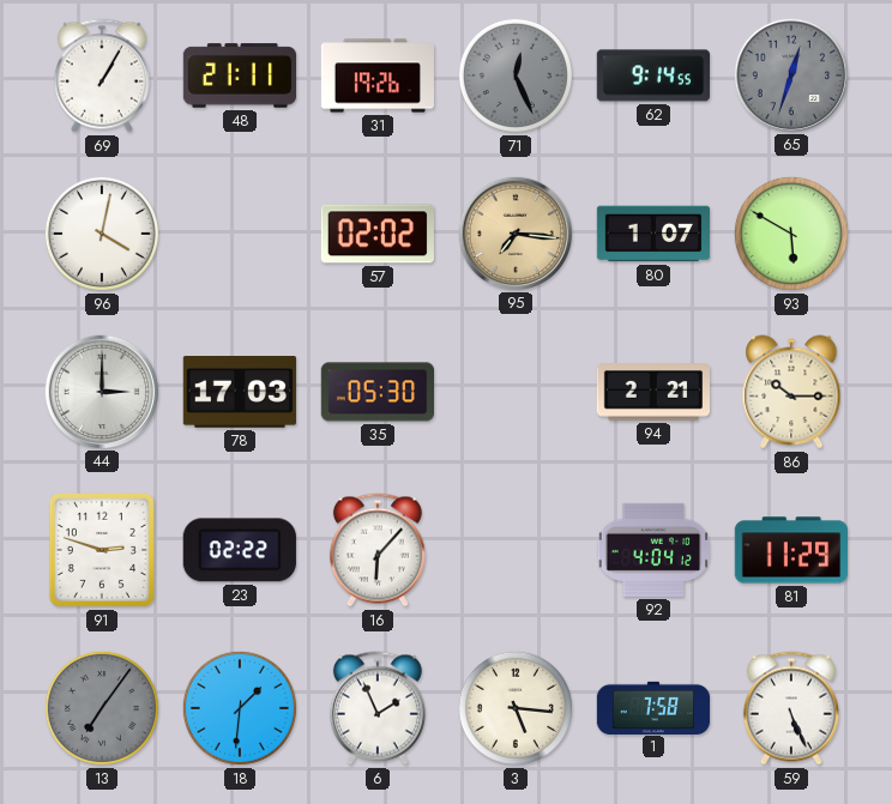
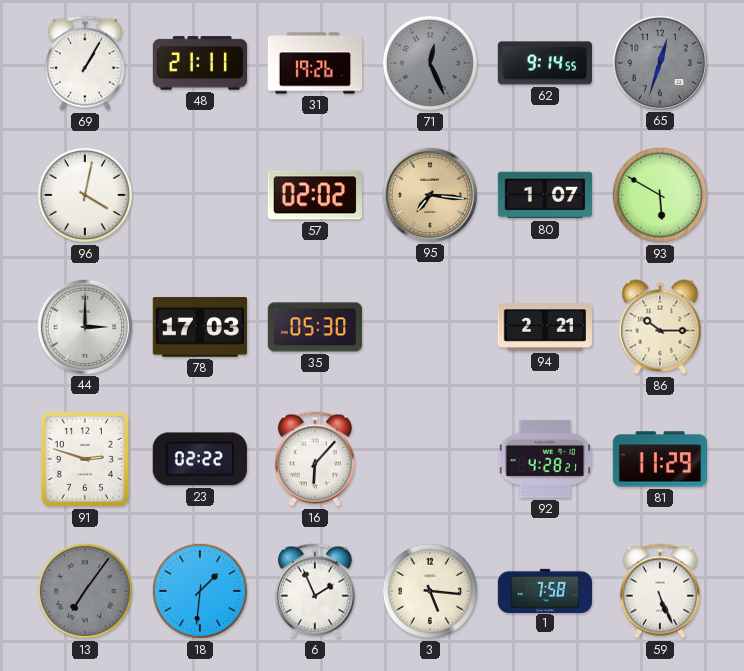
92: 4:04 -> 4:28 (545, 459)
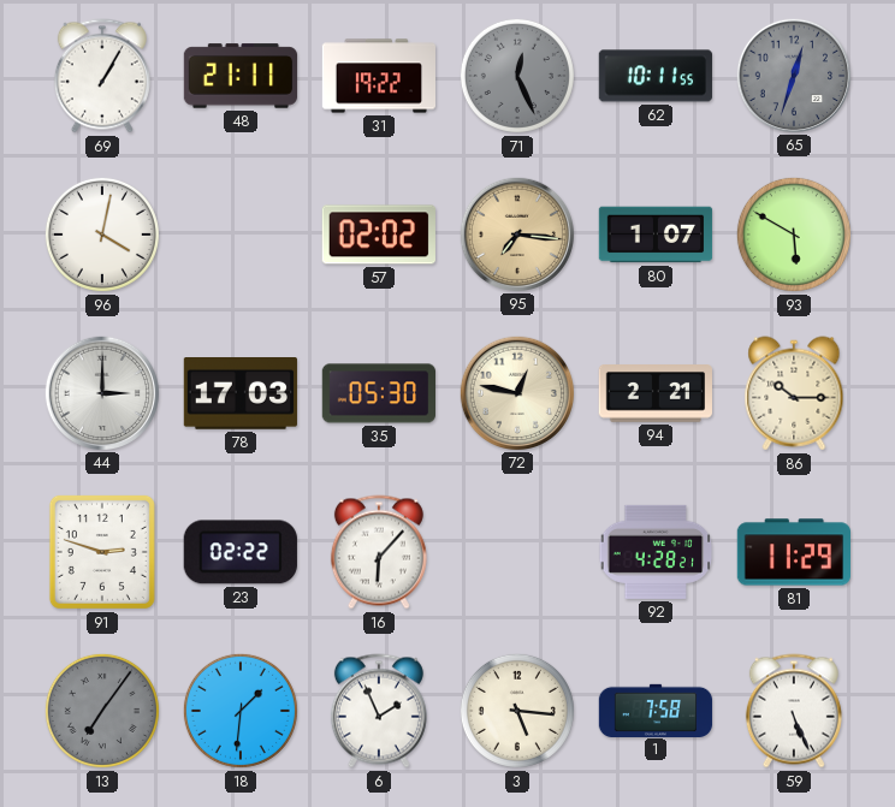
31: 19:26 -> 19:22 (379, 76)
62: 9:14 -> 10:11 (654, 76)
72: none -> 12:47 (516, 392)
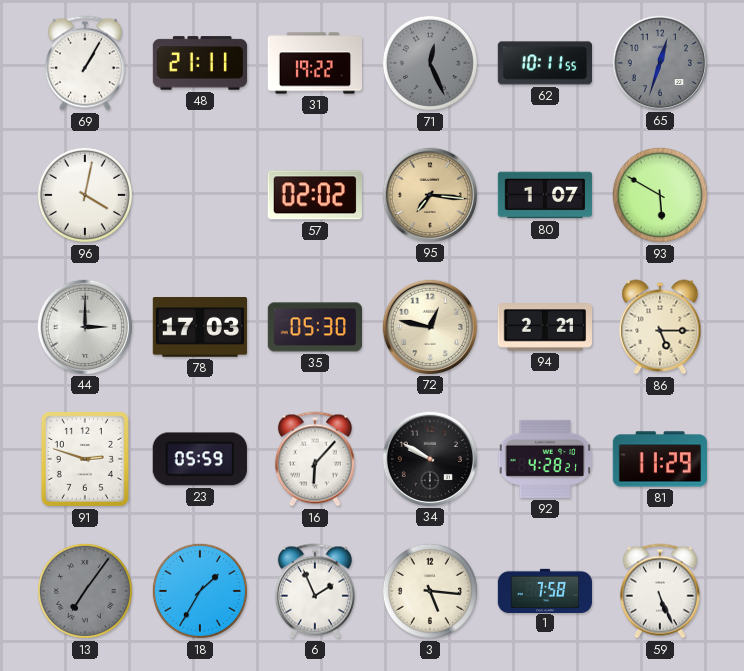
86: 10:15 -> 5:15 (660, 327)
23: 02:22 -> 05:59 (200, 459)
34: none -> 9:50 (429, 458)
18: 1:31 -> 1:35 (200, 591)
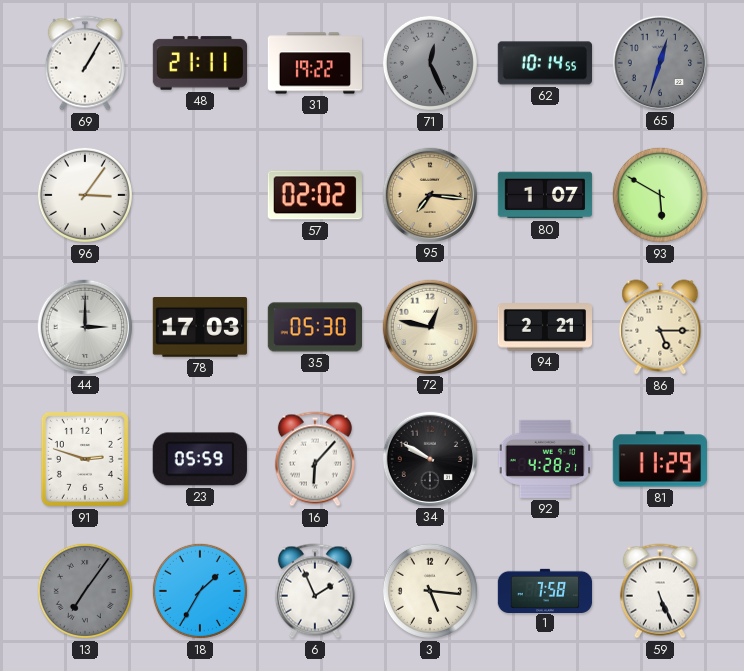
62: 10:11 -> 10:14 (544, 63)
96: 4:02 -> 3:06 (85, 195)
